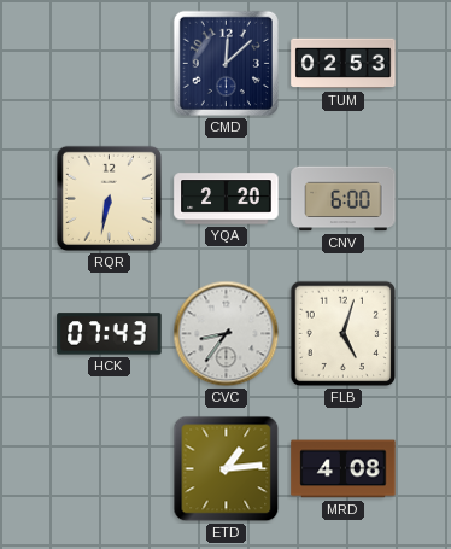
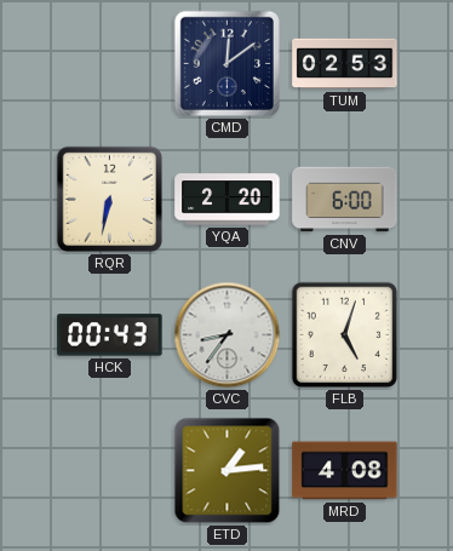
CMD: 12:08 -> 12:09 (226, 63)
HCK: 07:43 -> 00:43 (110, 335)
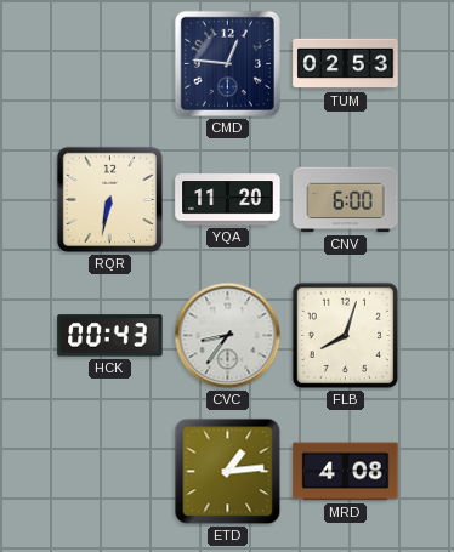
CMD: 12:09 -> 12:46 (227, 63)
YQA: 2:20 -> 11:20 (228, 200)
FLB: 5:03 -> 8:03 (346, 336)
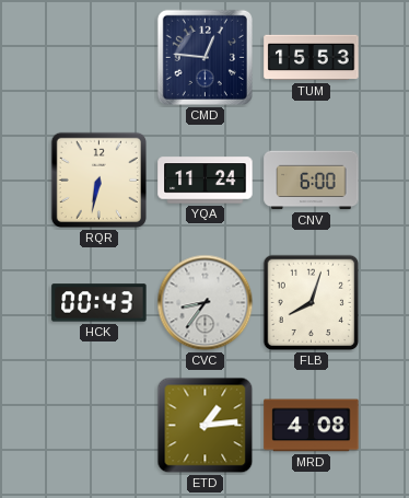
TUM: 02:53 -> 15:53 (312, 58)
YQA: 11:20 -> 11:24 (206, 181)
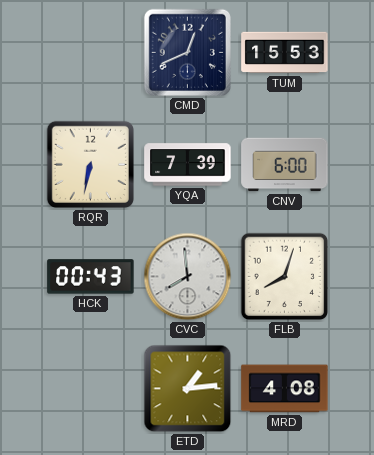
CMD: 12:46 -> 12:41 (187, 52)
YQA: 11:24 -> 7:39 (188, 165)
CVC: 8:36 -> 7:59 (188, 277)
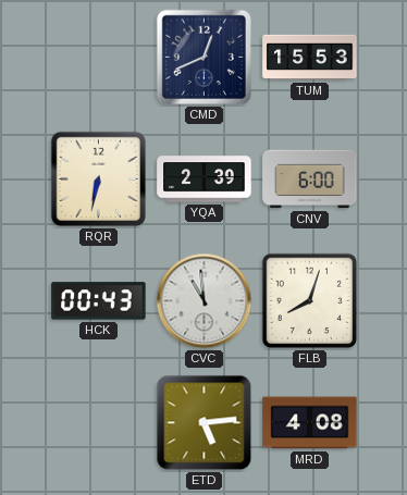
YQA: 7:39 -> 2:39 (205, 180)
CVC: 7:59 -> 10:59 (205, 301)
ETD: 1:14 -> 5:14 (205, 423)
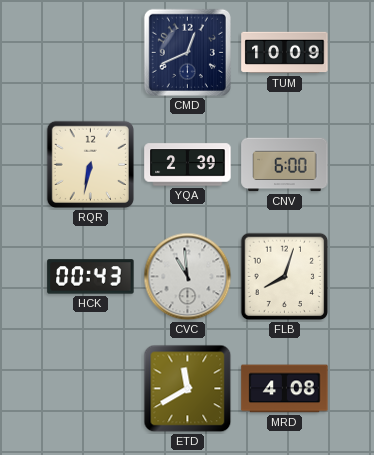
TUM: 15:53 -> 10:09 (285, 53)
ETD: 5:14 -> 11:40 (188, 389)
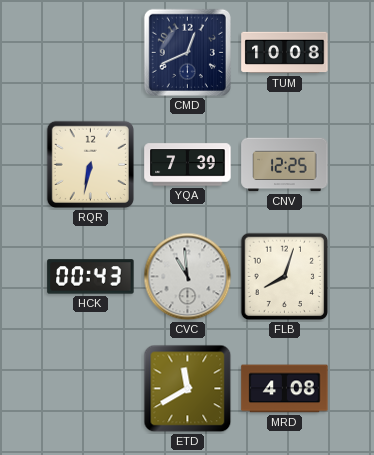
TUM: 10:09 -> 10:08 (285, 53)
YQA: 2:39 -> 7:39 (188, 165)
CNV: 6:00 -> 12:25 (285, 165)
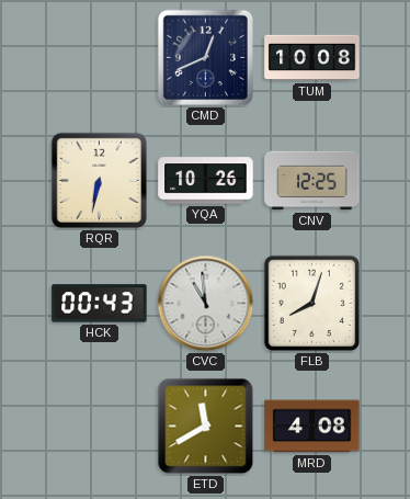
YQA: 7:39 -> 10:26 (206, 181)
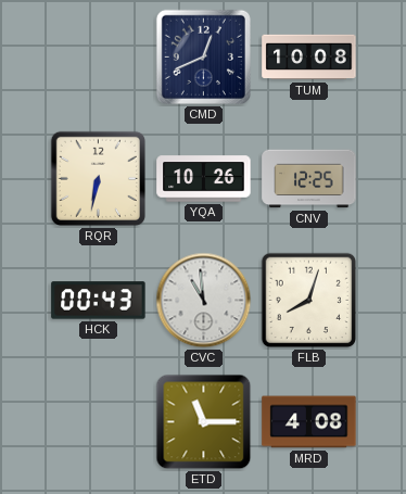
ETD: 11:40 -> 11:15 (204, 422)
